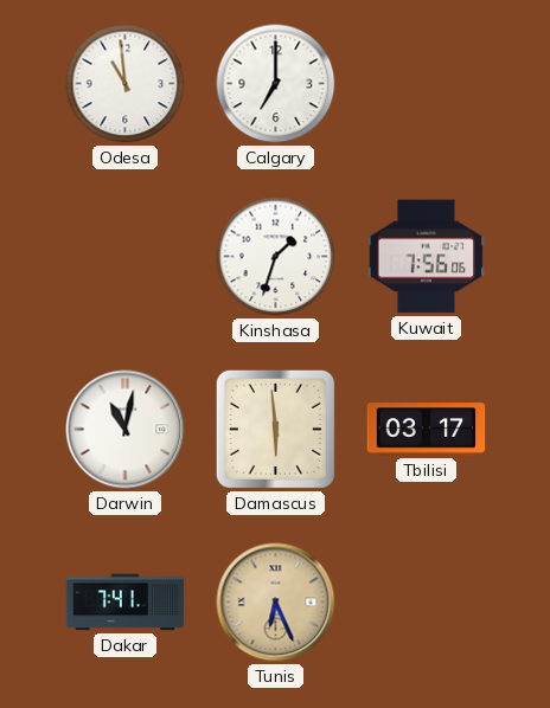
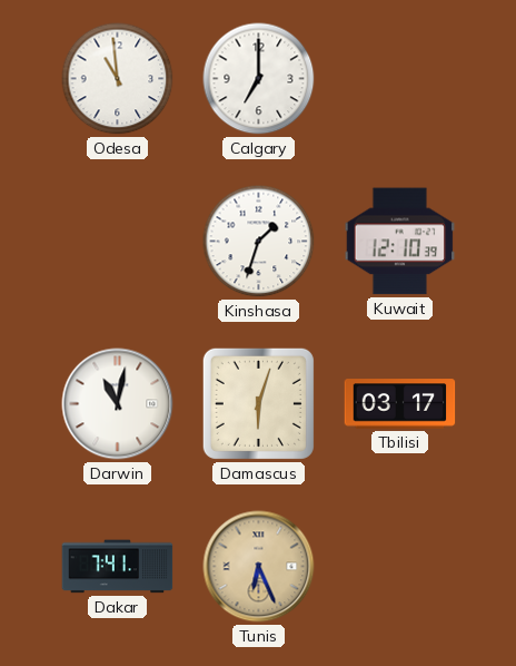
Kuwait: 7:56 -> 12:10 (400, 242)
Damascus: 5:59 -> 6:03 (258, 403)
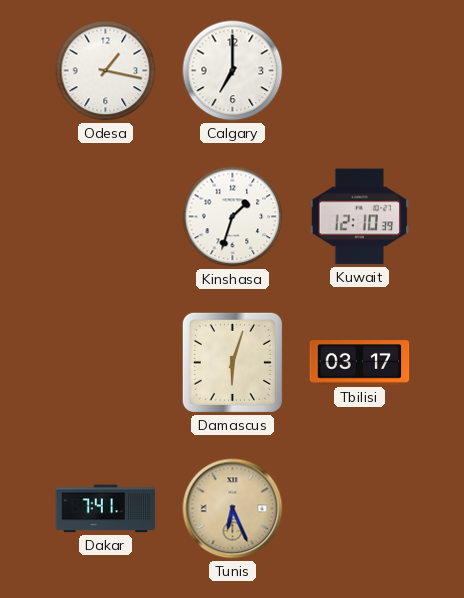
Odesa: 10:59 -> 1:17 (106, 71)
Darwin: 11:02 -> none (118, 404)
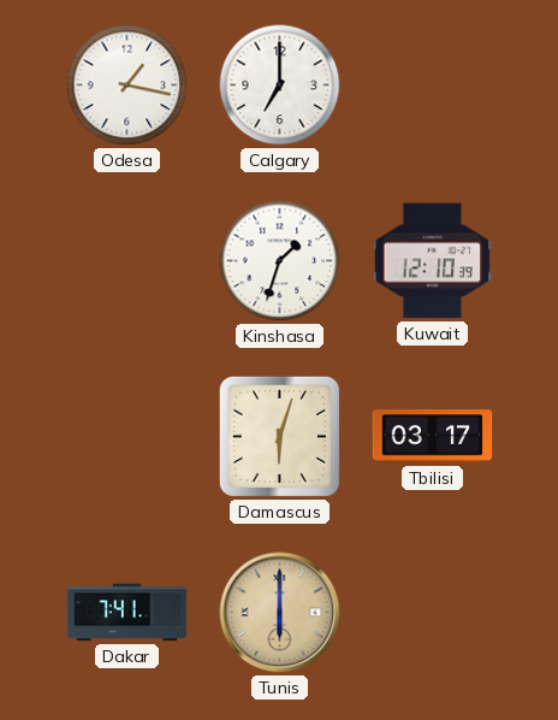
Tunis: 6:26 -> 6:00 (280, 613)
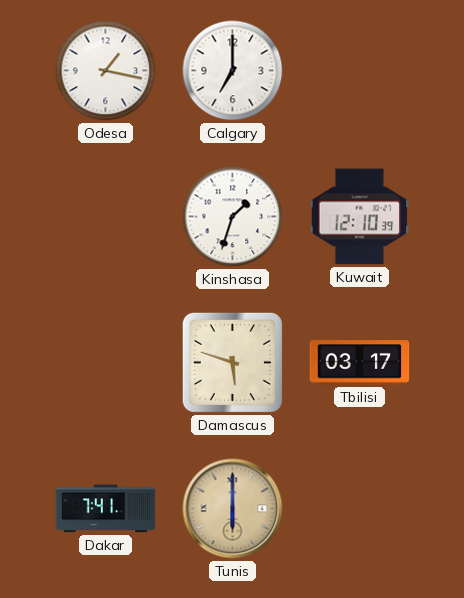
Damascus: 6:03 -> 5:48 (232, 362)
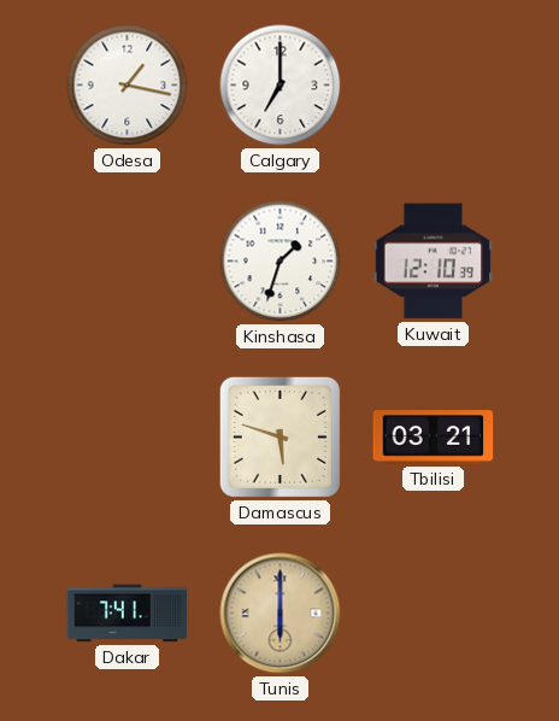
Tbilisi: 03:17 -> 03:21 (434, 438)
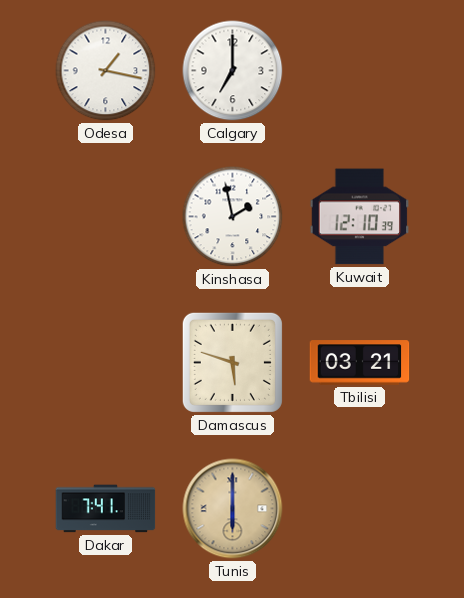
Kinshasa: 1:33 -> 1:58 (233, 217)
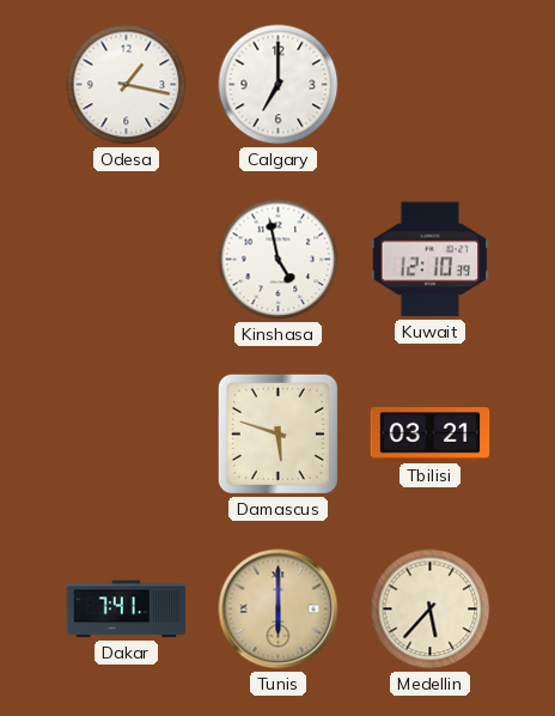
Kinshasa: 1:58 -> 4:58 (279, 260)
Medellin: none -> 5:37 (431, 609)
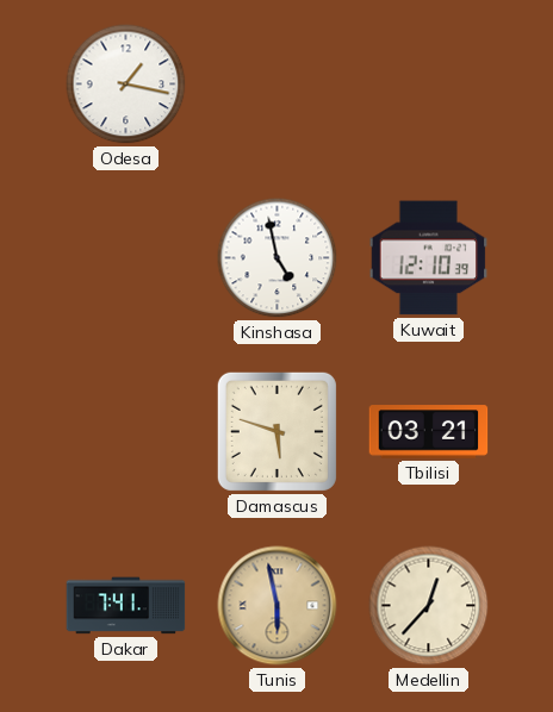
Calgary: 7:00 -> none (279, 85)
Tunis: 6:00 -> 5:58 (278, 606)
Medellin: 5:37 -> 12:37 (429, 606)
